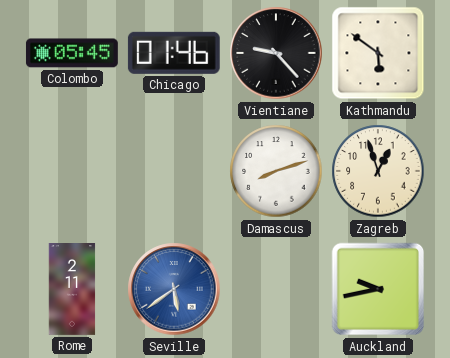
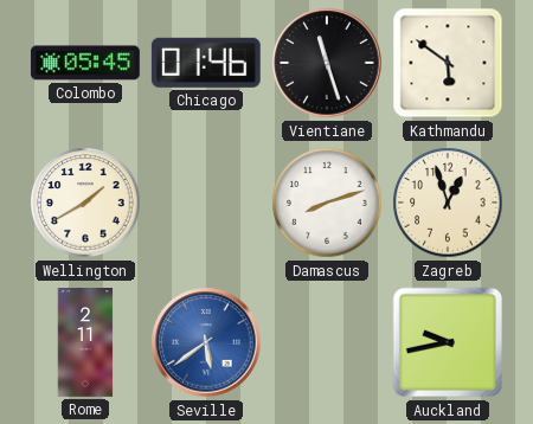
Vientiane: 9:23 -> 11:27 (327, 63)
Wellington: none -> 1:40 (85, 203)
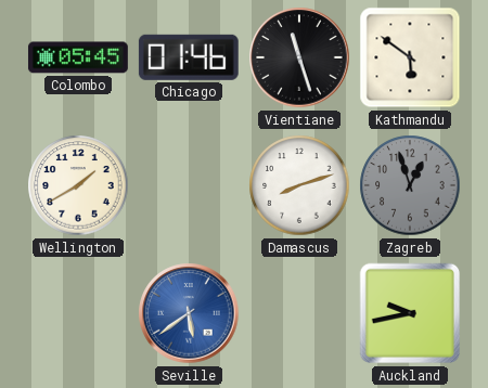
Zagreb dial: cream -> grey (410, 185)
Rome: 2:11 -> none (85, 343)
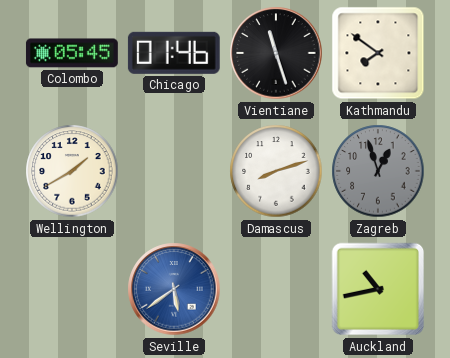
Kathmandu: 5:51 -> 7:51 (378, 53)
Auckland: 9:43 -> 10:43 (378, 289)
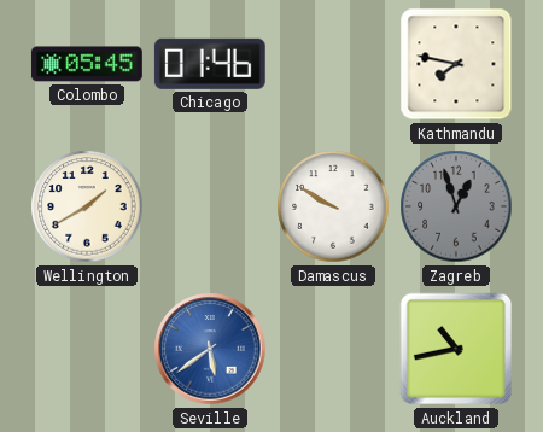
Vientiane: 11:27 -> none (276, 53)
Kathmandu: 7:51 -> 7:47 (456, 64)
Damascus: 8:12 -> 9:50 (333, 206)
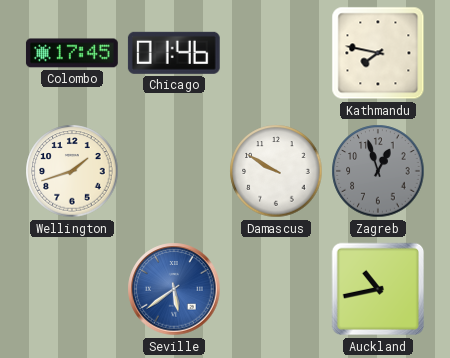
Colombo: 05:45 -> 17:45 (72, 53)
Wellington: 1:40 -> 1:42 (72, 171)
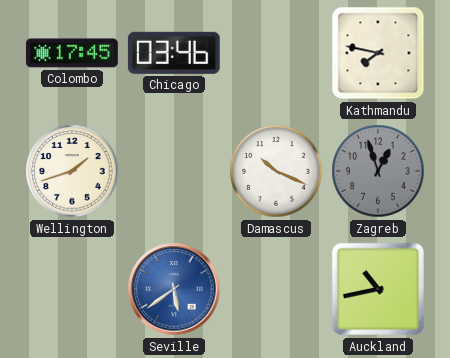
Chicago: 01:46 -> 03:46 (174, 53)
Damascus: 9:50 -> 10:19 (276, 171)
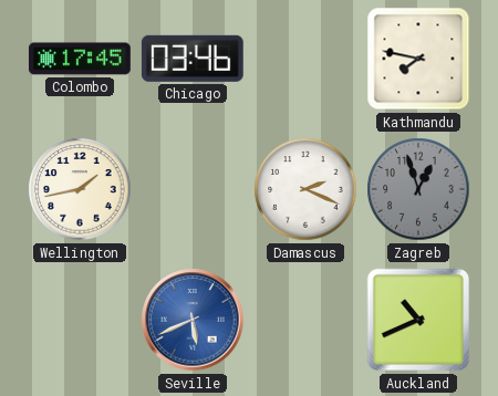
Wellington: 1:42 -> 1:43 (80, 189)
Damascus: 10:19 -> 2:19 (305, 189)
Seville: 5:39 -> 5:41 (193, 320)
Auckland: 10:43 -> 10:41 (418, 320)
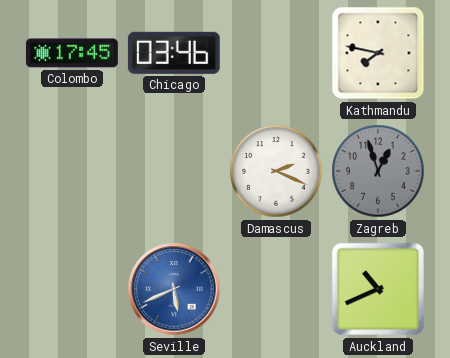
Wellington: 1:43 -> none (80, 189)
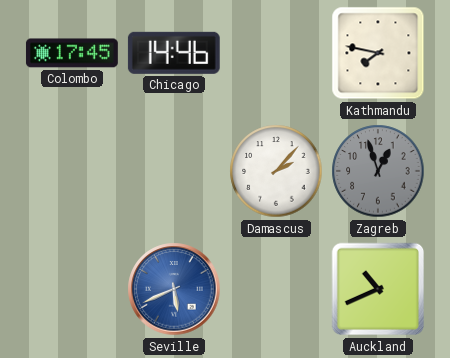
Chicago: 03:46 -> 14:46 (174, 53)
Damascus: 2:19 -> 2:07 (276, 171)
